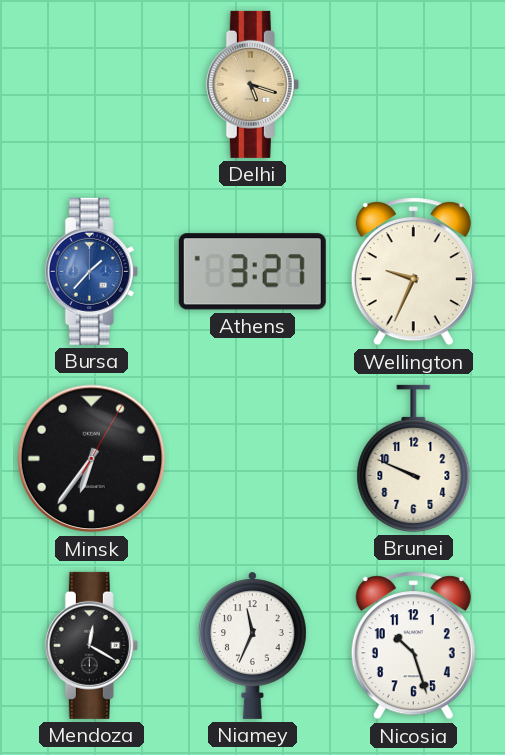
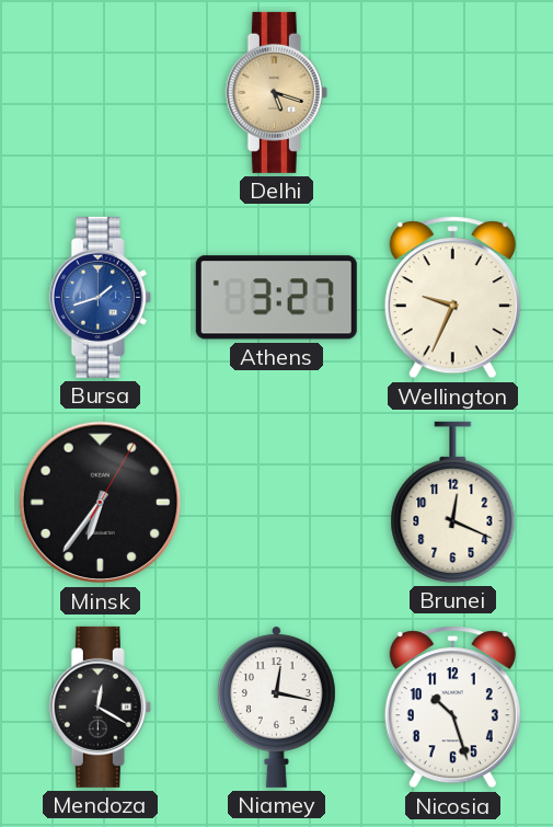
Bursa: 1:37 -> 1:42 (100, 297)
Brunei: 9:49 -> 12:19 (453, 502)
Niamey: 11:34 -> 12:17 (276, 707)
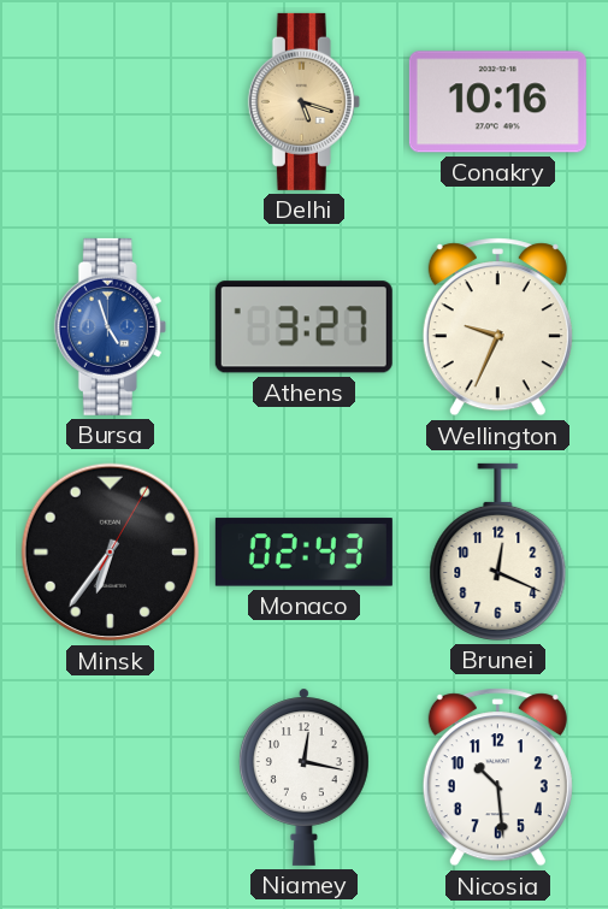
Conakry: none -> 10:16 (497, 102)
Bursa: 1:42 -> 4:57 (110, 326)
Monaco: none -> 02:43 (303, 553)
Mendoza: 12:20 -> none (100, 707)
Nicosia: 10:27 -> 10:29 (497, 778)
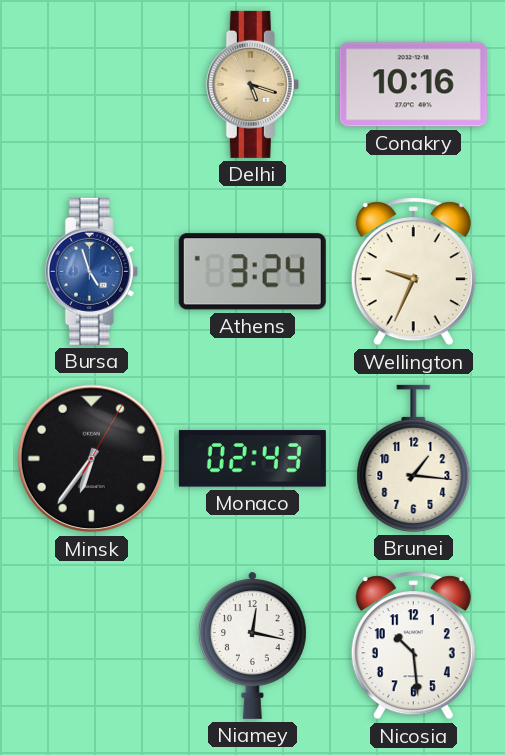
Athens: 3:27 -> 3:24 (252, 272)
Brunei: 12:19 -> 1:16 (414, 458)
